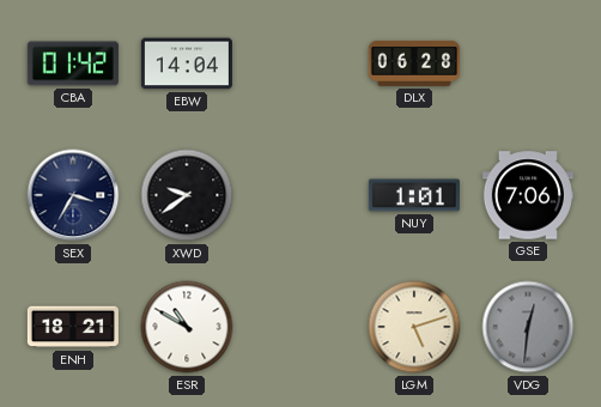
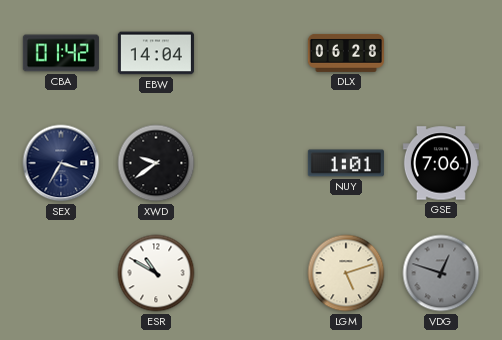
ENH: 18:21 -> none (73, 327)
VDG: 12:31 -> 12:48 (441, 273)
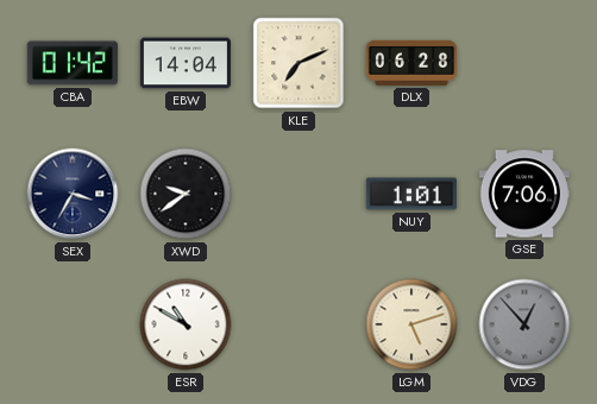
KLE: none -> 7:11 (298, 63)
VDG: 12:48 -> 12:53 (524, 324)
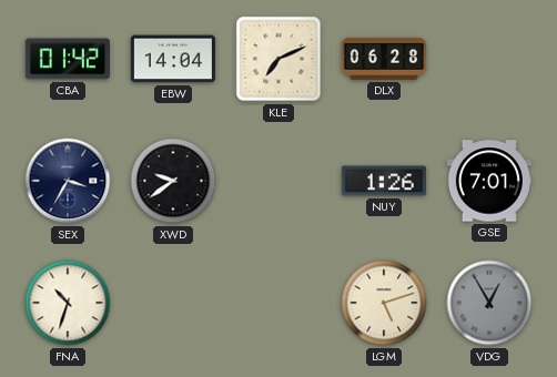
NUY: 1:01 -> 1:26 (384, 181)
GSE: 7:06 -> 7:01 (489, 181)
FNA: none -> 10:33 (68, 303)
ESR: 10:50 -> none (186, 324)
VDG: 12:53 -> 12:55 (489, 303)
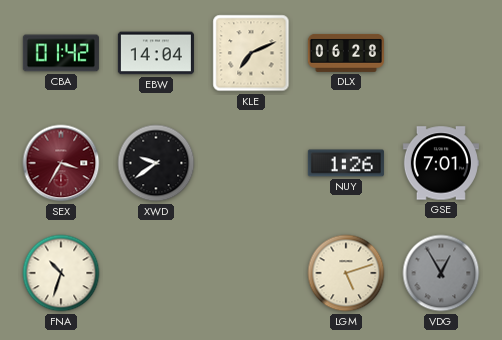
SEX dial: navy -> burgundy (61, 163)
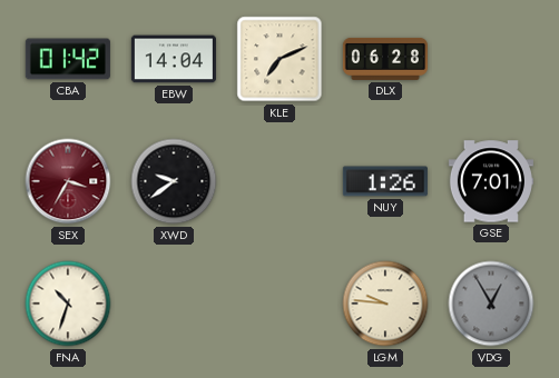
LGM: 5:12 -> 9:46 (385, 304)
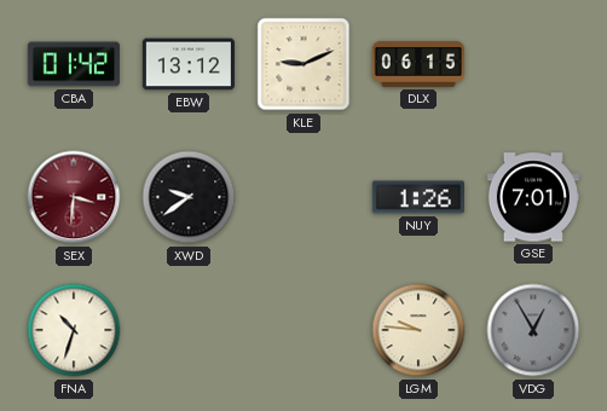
EBW: 14:04 -> 13:12 (189, 64)
KLE: 7:11 -> 9:11 (303, 64)
DLX: 06:28 -> 06:15 (418, 64)
SEX: 3:35 -> 3:31 (74, 197)
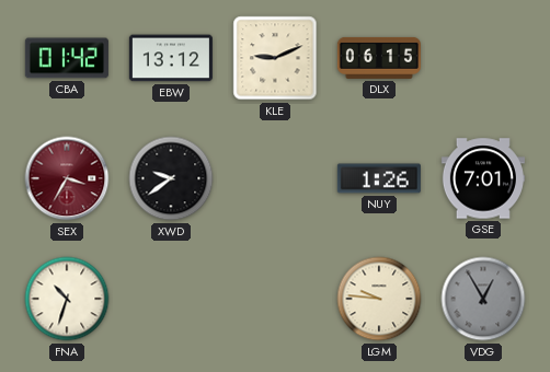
SEX: 3:31 -> 3:35 (67, 178)
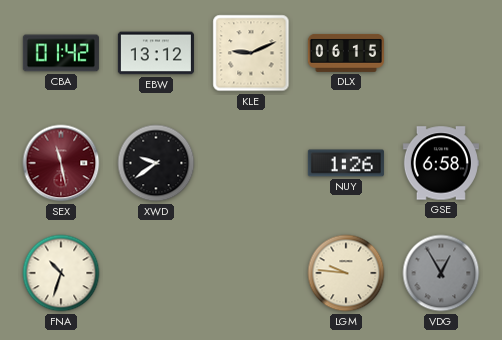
SEX: 3:35 -> 11:28 (61, 163)
GSE: 7:01 -> 6:58 (441, 163)
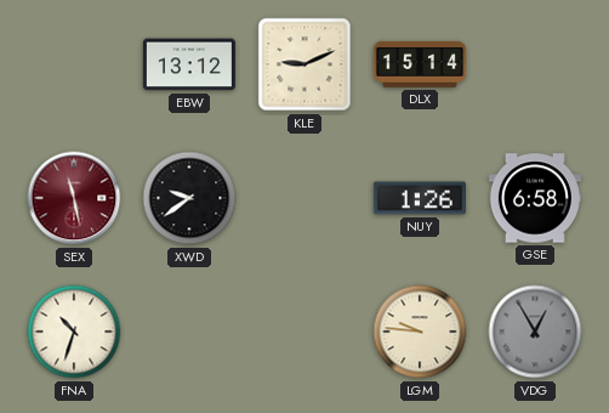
CBA: 01:42 -> none (61, 53)
DLX: 06:15 -> 15:14 (420, 64)
